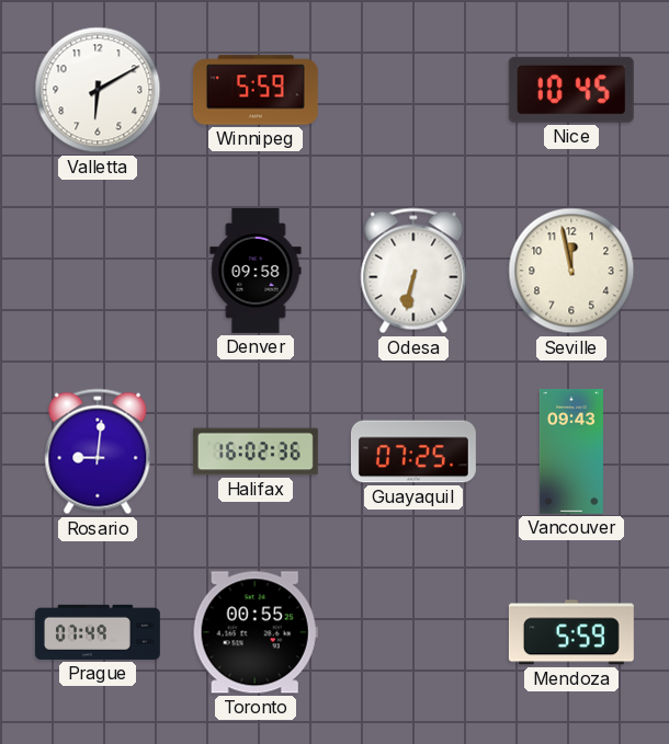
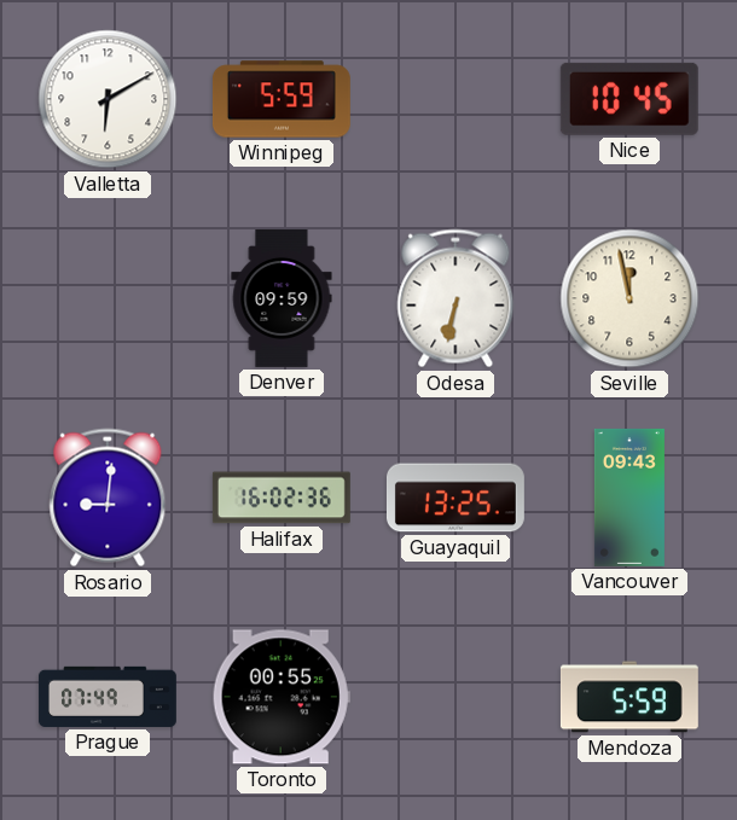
Denver: 09:58 -> 09:59 (282, 298)
Guayaquil: 07:25 -> 13:25 (455, 498)
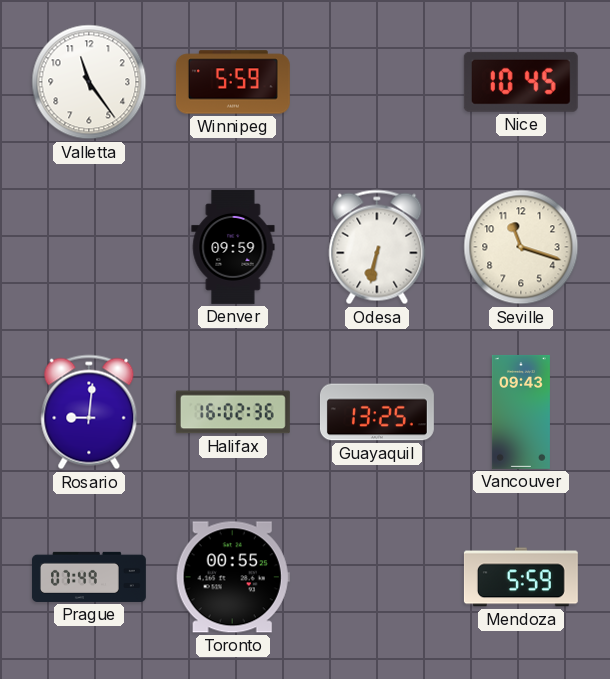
Valletta: 6:10 -> 11:24 (89, 82)
Seville: 11:58 -> 11:18 (521, 247)
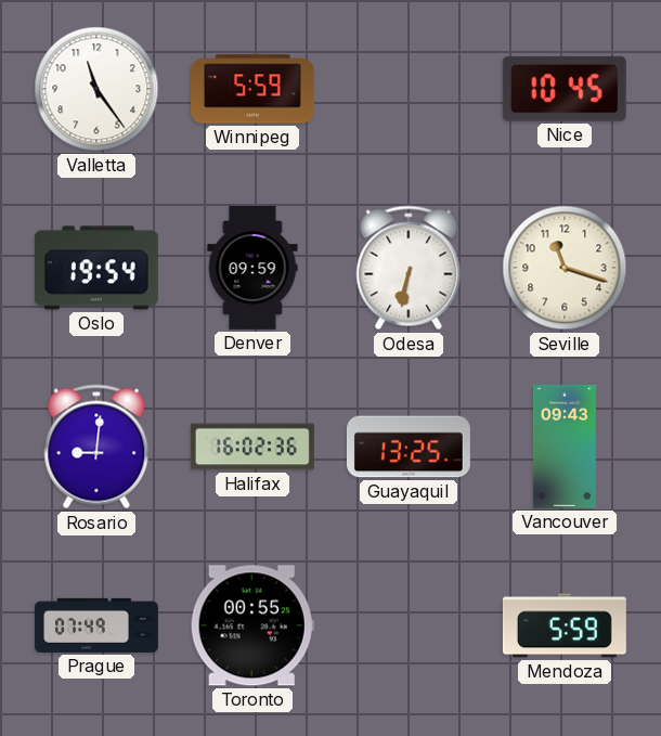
Oslo: none -> 19:54 (96, 268)
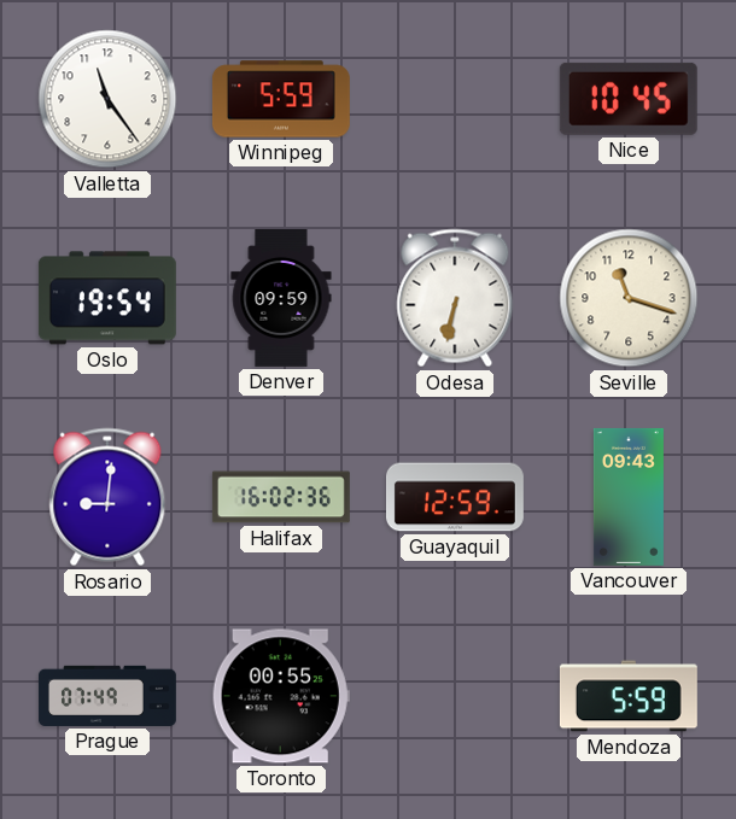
Guayaquil: 13:25 -> 12:59 (455, 497)
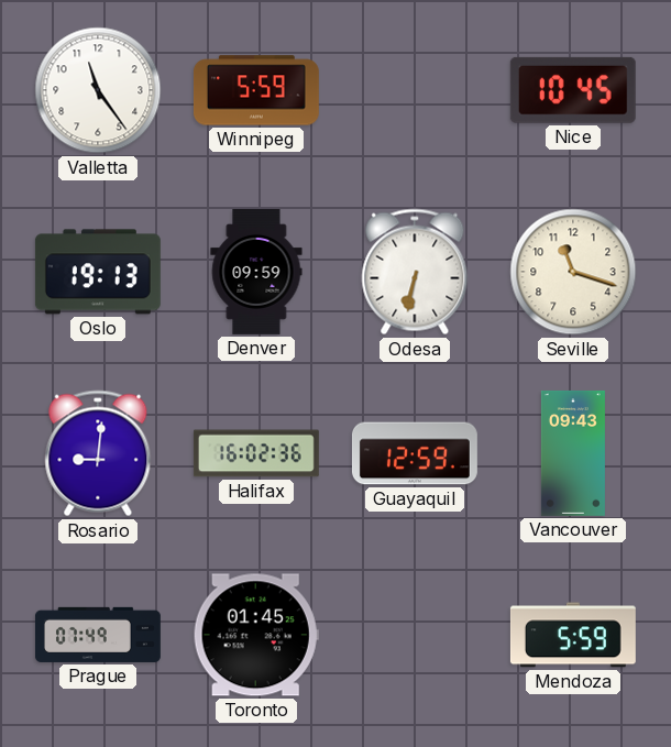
Oslo: 19:54 -> 19:13 (98, 272)
Toronto: 00:55 -> 01:45 (256, 635)
